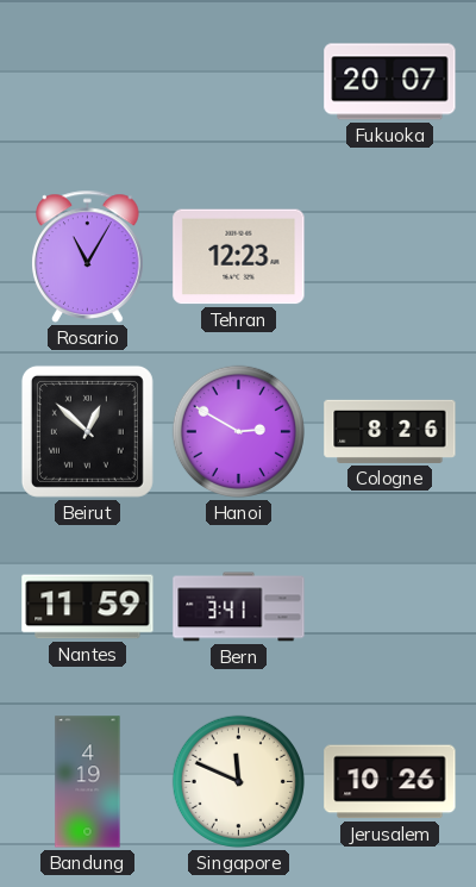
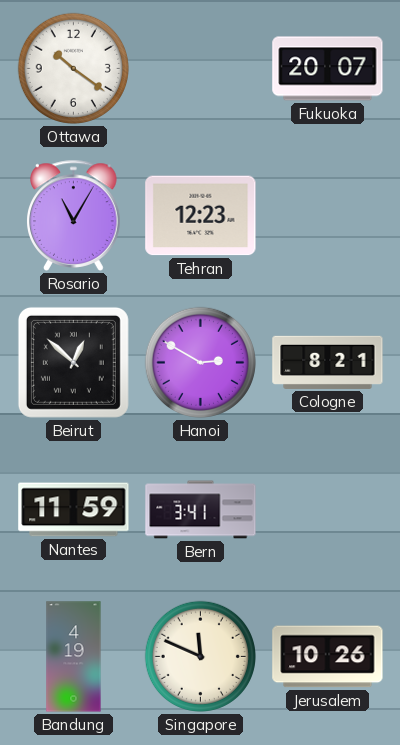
Ottawa: none -> 10:21 (73, 68)
Cologne: 8:26 -> 8:21 (328, 362)
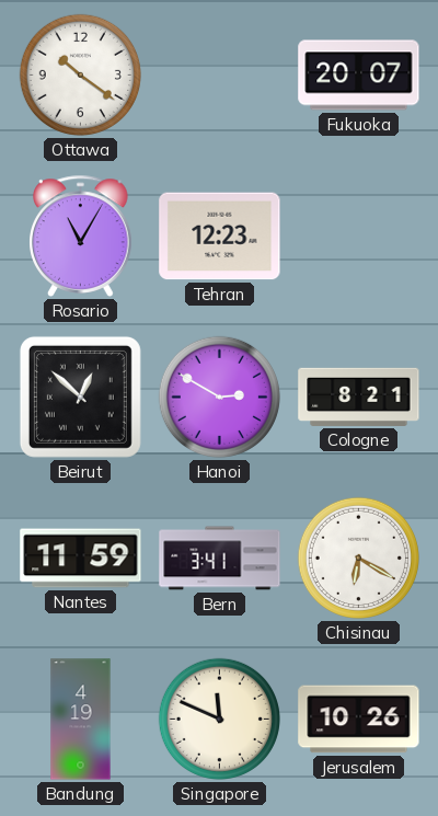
Chisinau: none -> 6:20 (358, 558)
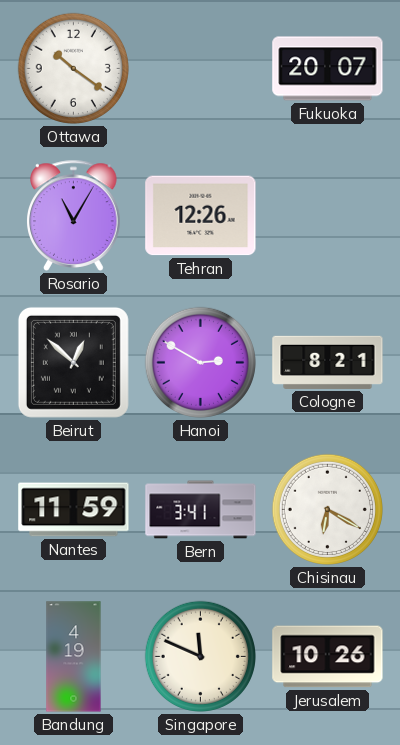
Tehran: 12:23 -> 12:26 (201, 216)
